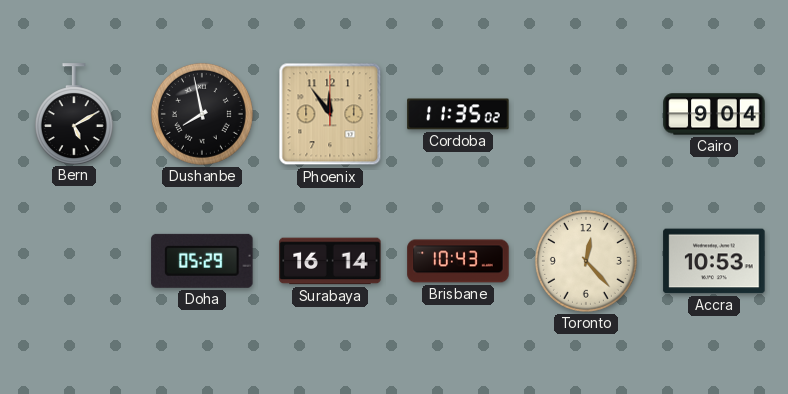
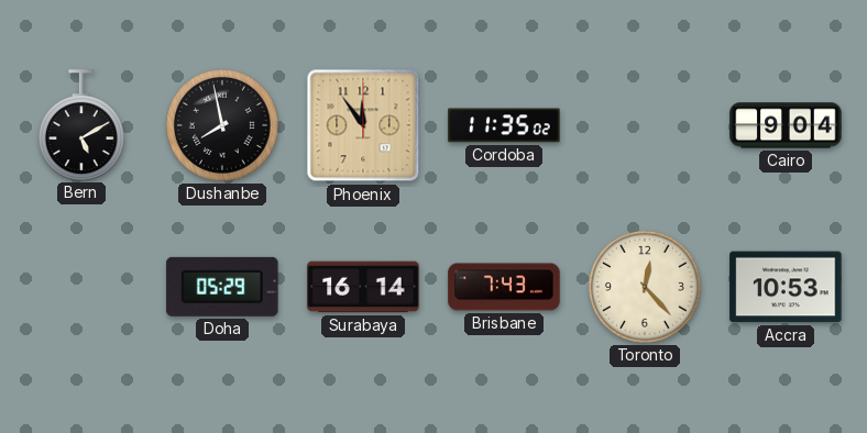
Brisbane: 10:43 -> 7:43 (504, 287)
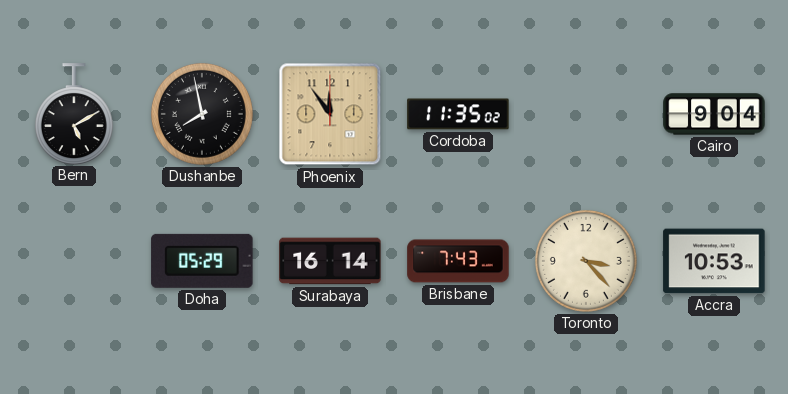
Toronto: 12:23 -> 3:23 (586, 261)
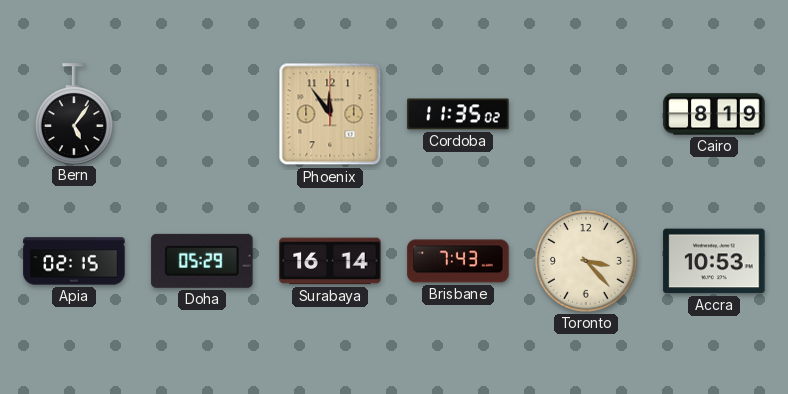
Bern: 5:10 -> 5:06 (74, 114)
Dushanbe: 7:58 -> none (202, 114)
Cairo: 9:04 -> 8:19 (714, 114)
Apia: none -> 02:15 (74, 261)
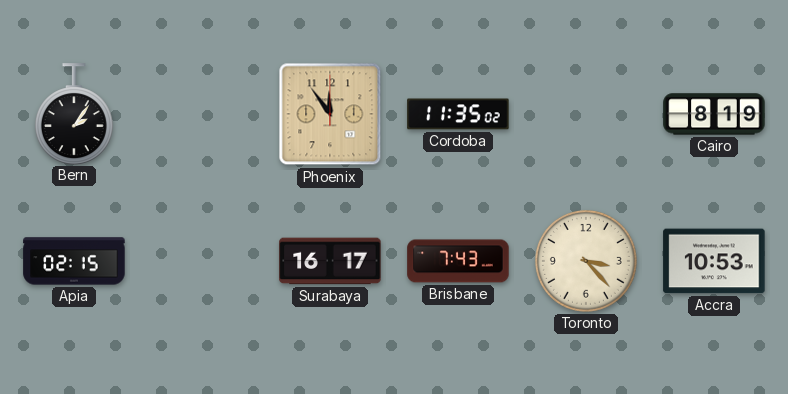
Bern: 5:06 -> 2:06 (74, 114)
Doha: 05:29 -> none (202, 261)
Surabaya: 16:14 -> 16:17 (330, 261)
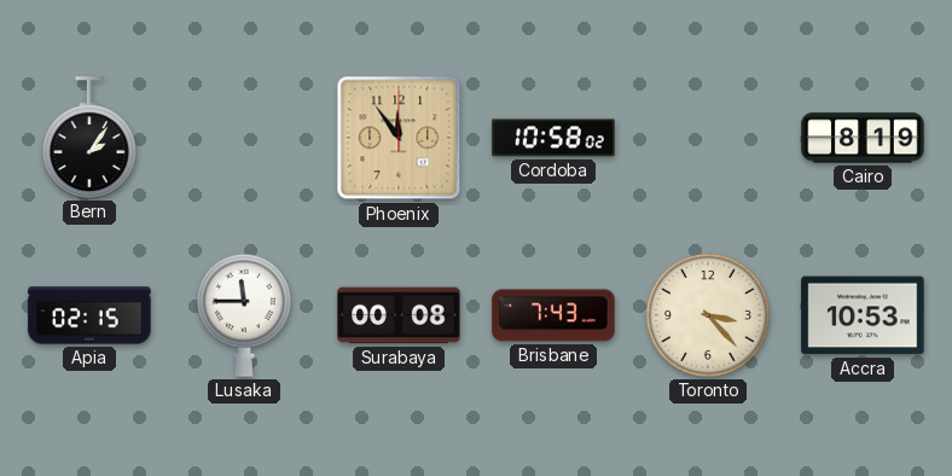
Cordoba: 11:35 -> 10:58 (553, 138)
Lusaka: none -> 11:45 (244, 315)
Surabaya: 16:17 -> 00:08 (399, 315)
